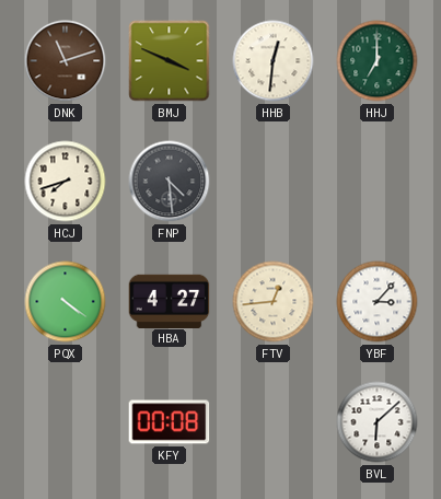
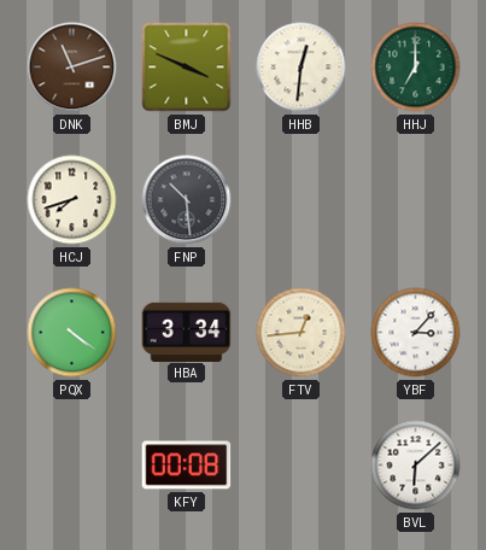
FNP: 4:29 -> 10:29 (187, 200)
HBA: 4:27 -> 3:34 (187, 332)
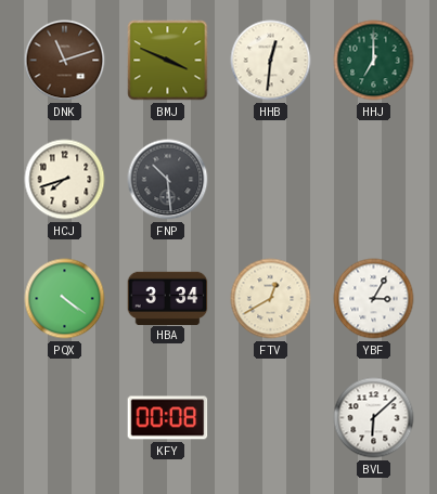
FTV: 12:44 -> 12:40 (271, 299)
YBF: 3:07 -> 3:05 (374, 299)
